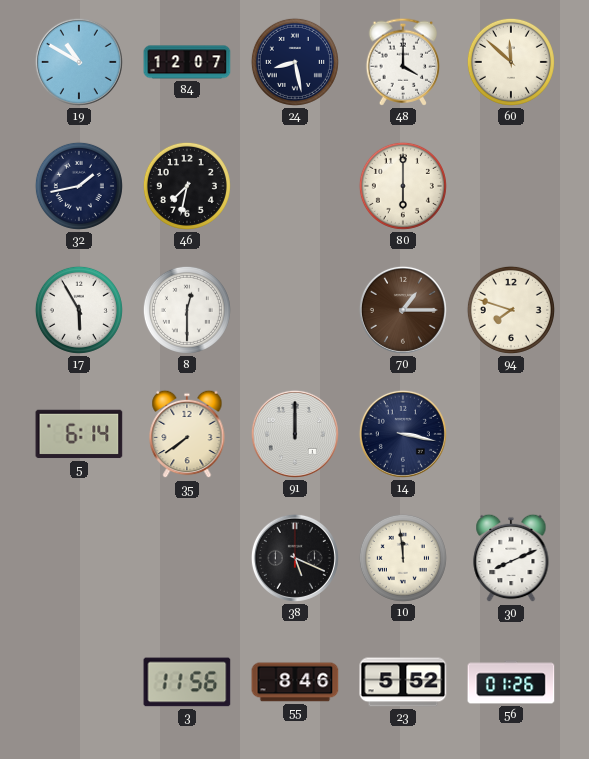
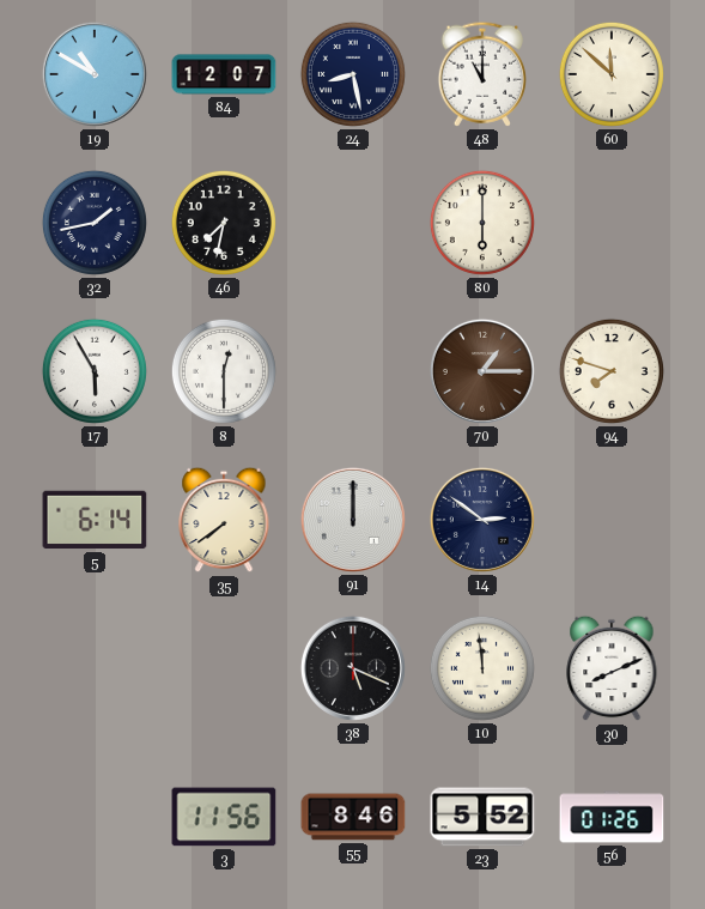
48: 4:00 -> 11:00 (481, 74)
14: 3:17 -> 2:51 (482, 520)
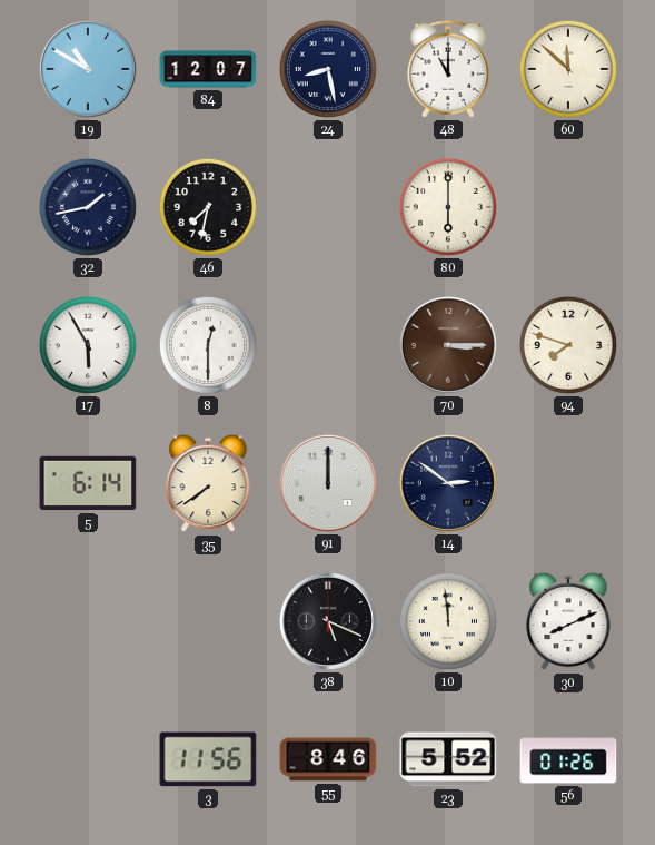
70: 1:15 -> 3:15 (448, 345)
